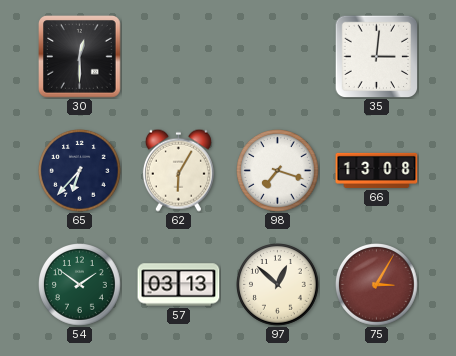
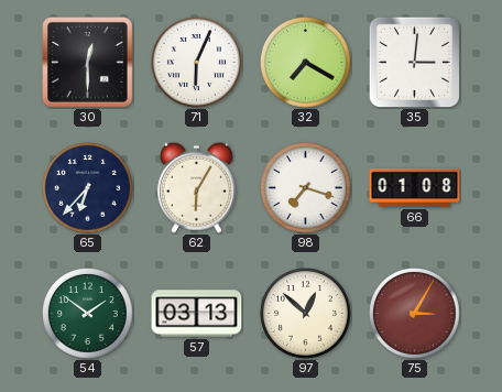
71: none -> 6:04 (197, 63)
32: none -> 7:20 (306, 63)
66: 13:08 -> 01:08 (415, 187)
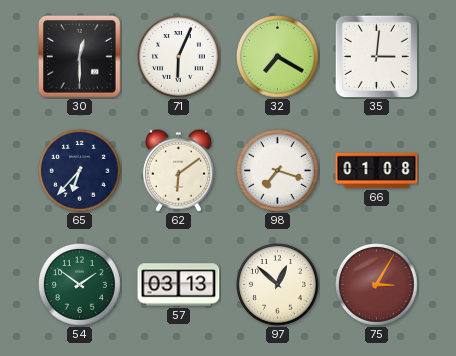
62: 6:05 -> 6:09 (178, 170)
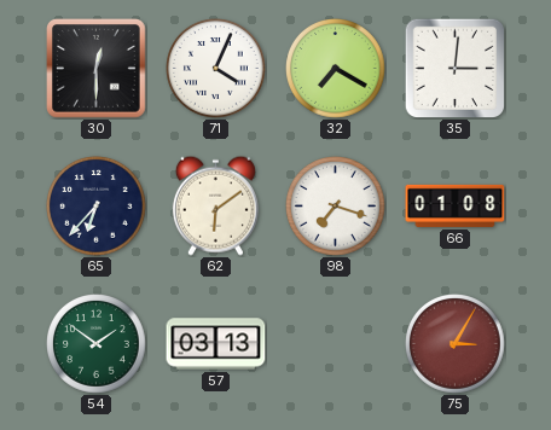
71: 6:04 -> 4:04 (216, 69)
97: 12:52 -> none (278, 285)
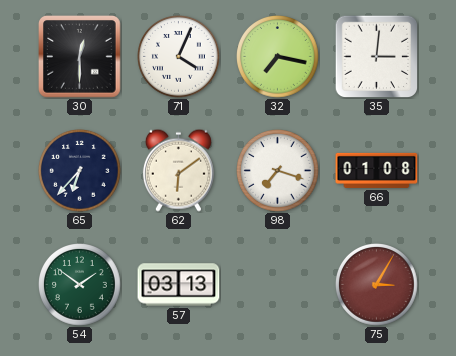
32: 7:20 -> 7:17 (278, 57)
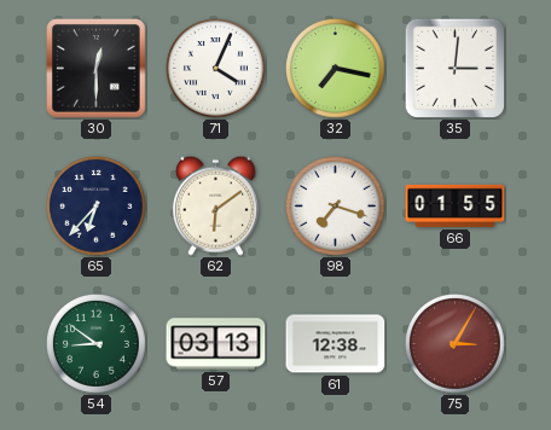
66: 01:08 -> 01:55 (456, 205)
54: 1:51 -> 8:51 (97, 344)
61: none -> 12:38 (336, 344)
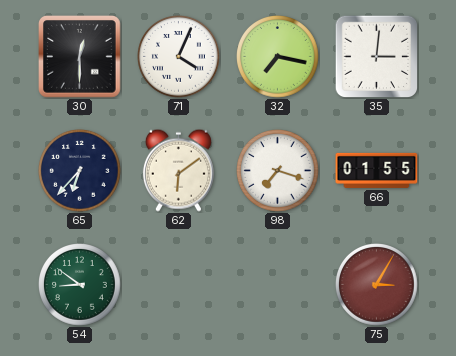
57: 03:13 -> none (216, 344)
61: 12:38 -> none (336, 344)
